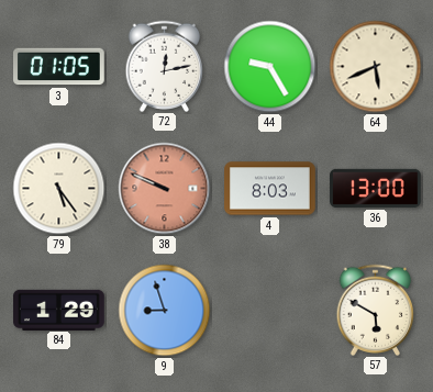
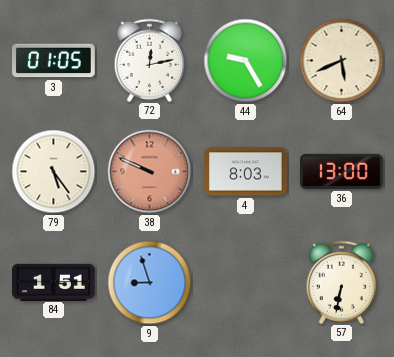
84: 1:29 -> 1:51 (54, 282)
57: 5:50 -> 6:32 (342, 282)
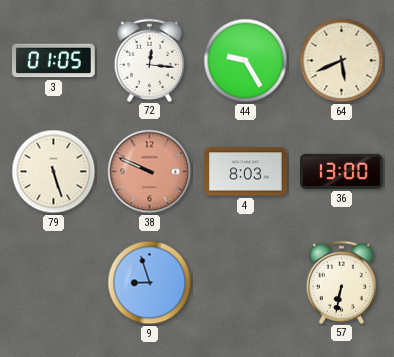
72: 12:13 -> 12:16 (150, 60)
79: 5:24 -> 5:27 (54, 172)
84: 1:51 -> none (54, 282)
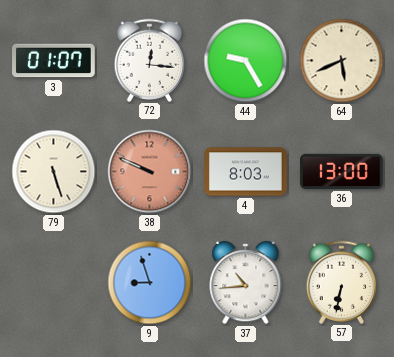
3: 01:05 -> 01:07 (54, 61)
37: none -> 10:44 (246, 283)
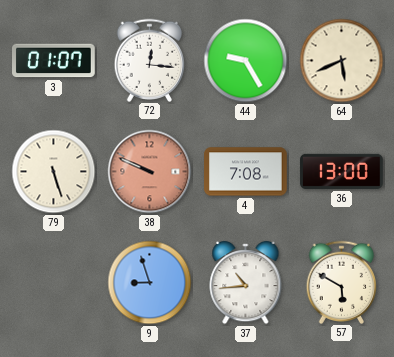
4: 8:03 -> 7:08 (246, 172)
57: 6:32 -> 5:50 (342, 282)
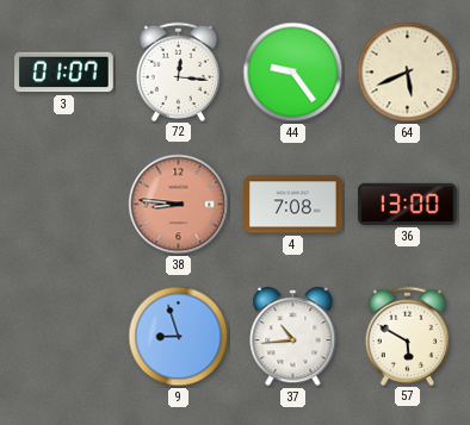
44: 9:25 -> 9:24 (293, 73)
79: 5:27 -> none (54, 172)
38: 9:49 -> 8:46 (179, 205)
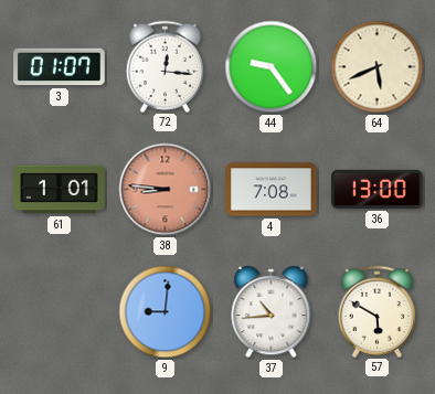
61: none -> 1:01 (60, 190)
9: 8:57 -> 9:01 (166, 312)
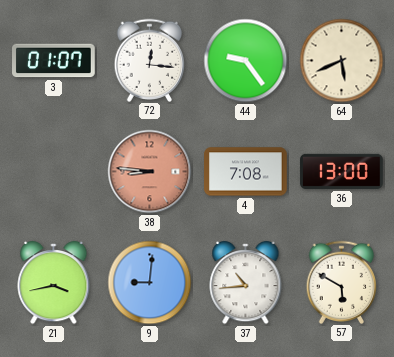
61: 1:01 -> none (60, 190)
21: none -> 3:43 (54, 283)
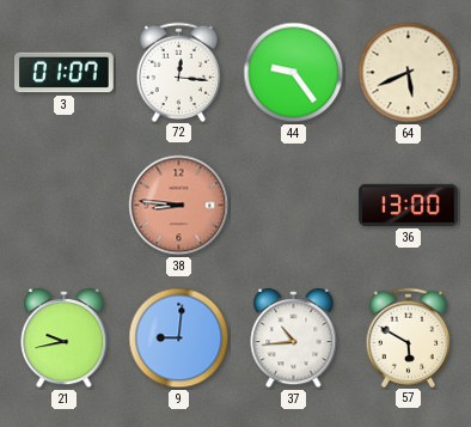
4: 7:08 -> none (246, 172)
21: 3:43 -> 9:43 (65, 338)
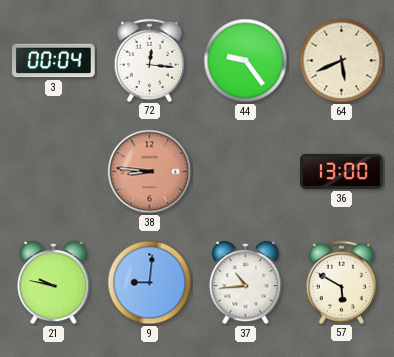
3: 01:07 -> 00:04 (54, 61)
21: 9:43 -> 9:47 (54, 283)
